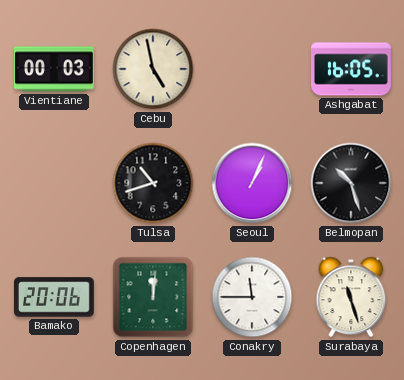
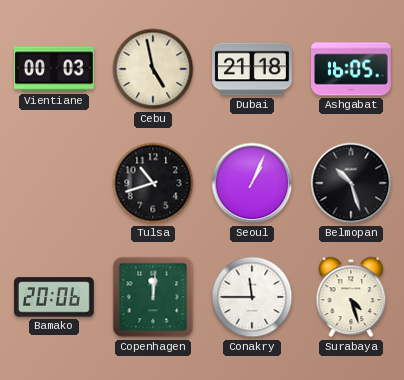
Dubai: none -> 21:18 (253, 69)
Surabaya: 11:27 -> 4:27 (351, 297)
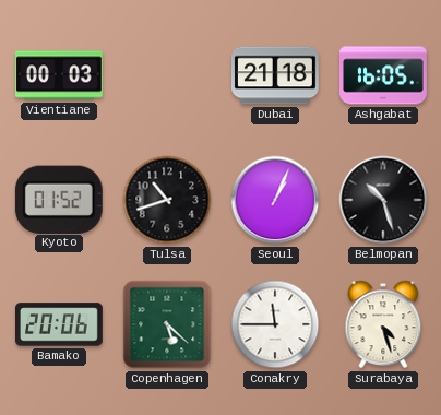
Cebu: 4:58 -> none (153, 69)
Kyoto: none -> 01:52 (59, 199)
Copenhagen: 12:01 -> 5:22 (167, 324)
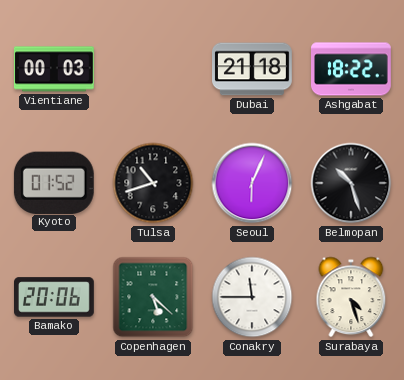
Ashgabat: 16:05 -> 18:22 (352, 69)
Seoul: 1:04 -> 6:04 (252, 183)
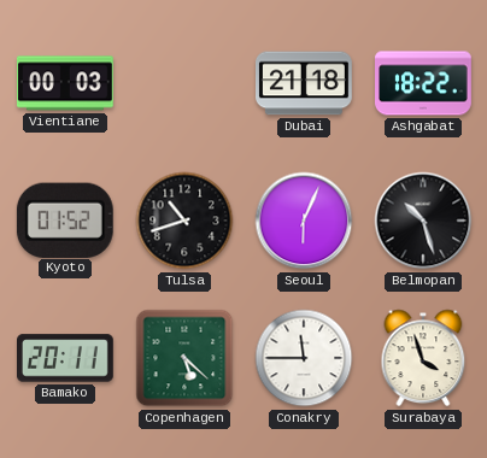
Bamako: 20:06 -> 20:11 (66, 358)
Surabaya: 4:27 -> 3:57 (423, 358)
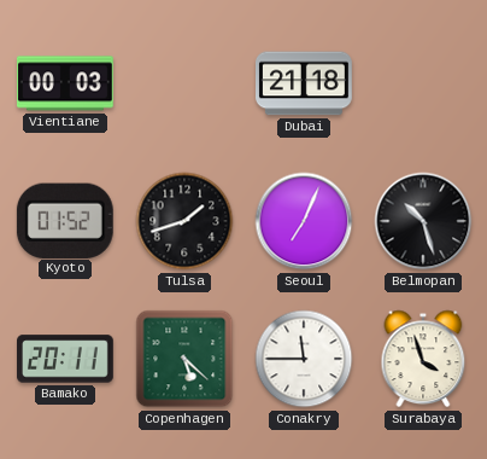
Ashgabat: 18:22 -> none (424, 83)
Tulsa: 10:42 -> 1:42 (184, 221)
Seoul: 6:04 -> 7:04 (304, 221)
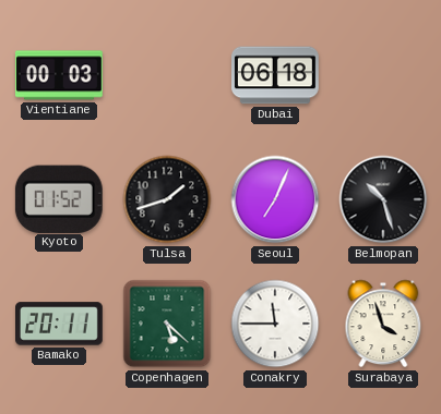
Dubai: 21:18 -> 06:18 (276, 75)
